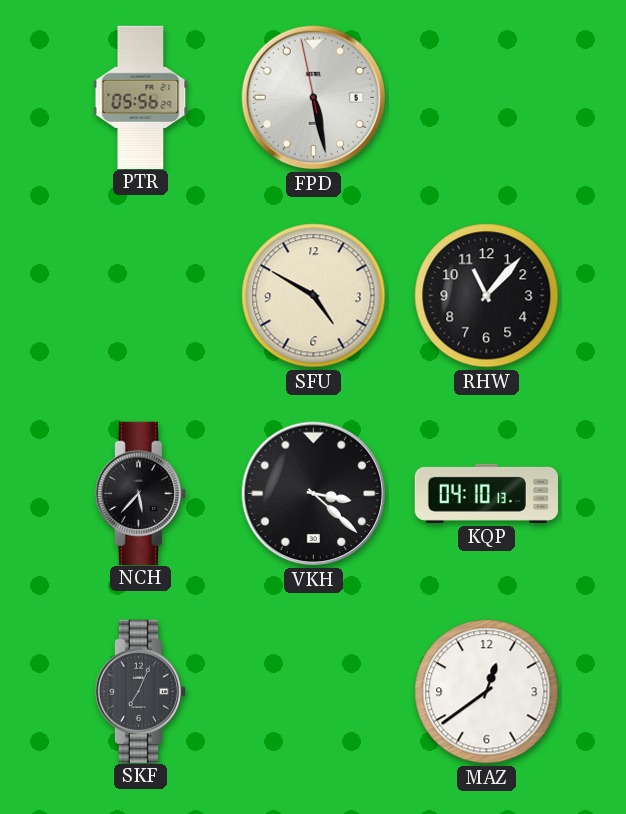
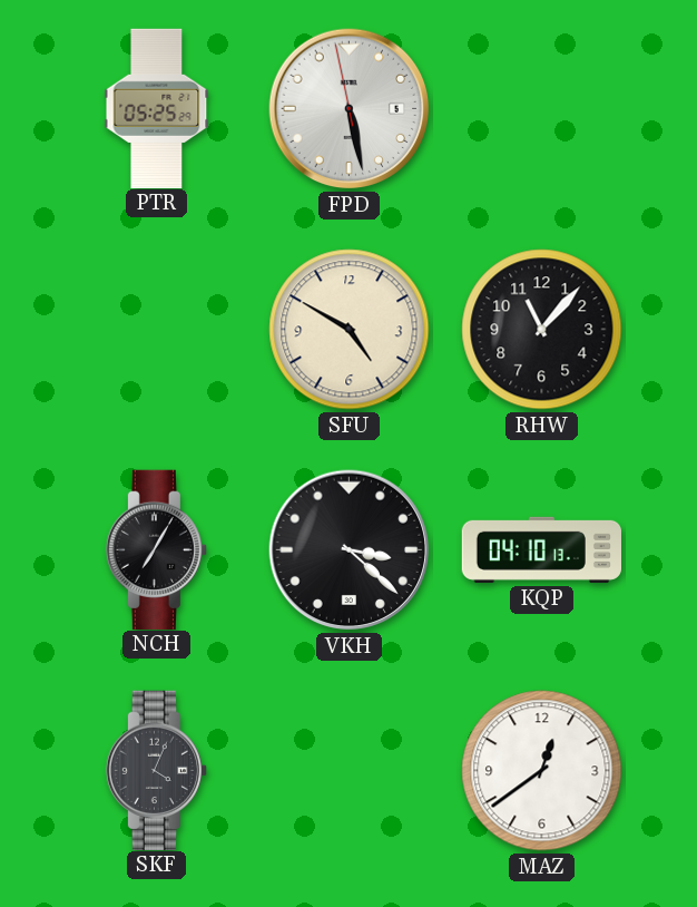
PTR: 05:56 -> 05:25 (157, 108)
NCH: 5:37 -> 7:05 (156, 549)
SKF: 7:04 -> 4:04 (156, 770)
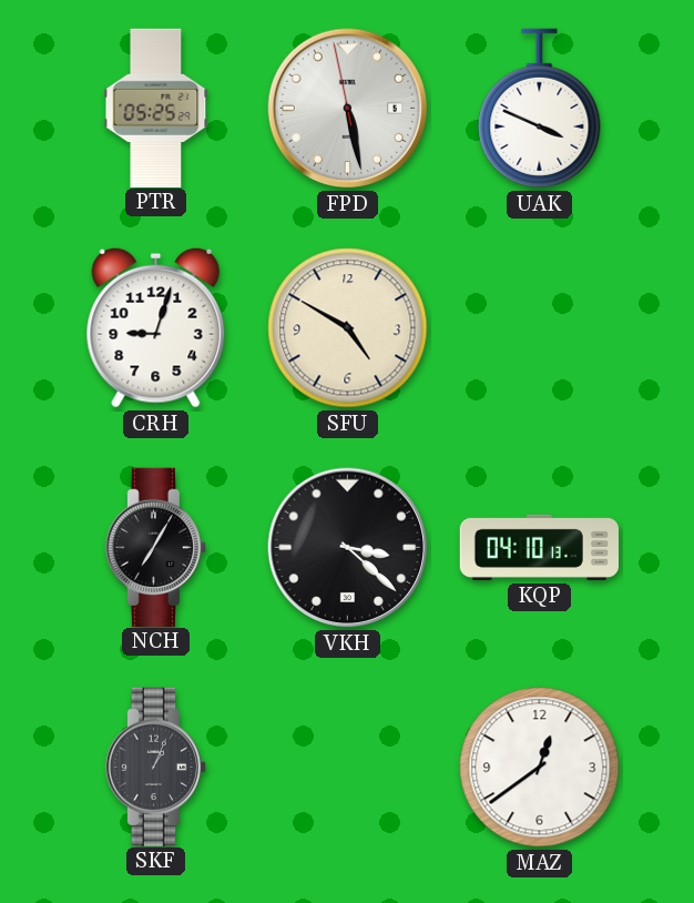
UAK: none -> 3:49 (540, 109)
CRH: none -> 9:03 (156, 327)
RHW: 11:07 -> none (542, 330)
SKF: 4:04 -> 1:04 (155, 767)
